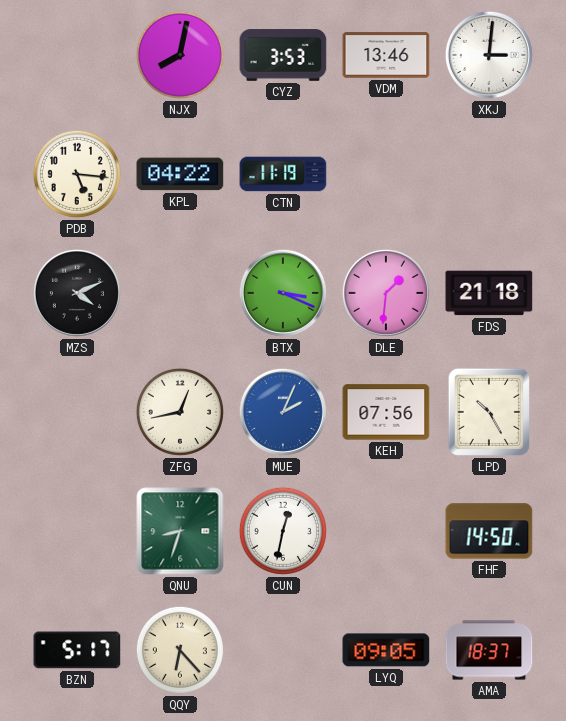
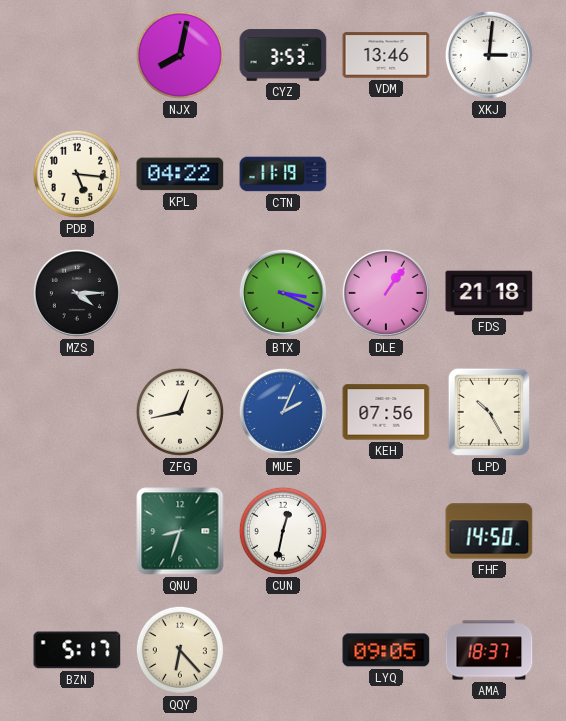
MZS: 4:11 -> 4:15 (77, 293)
DLE: 1:31 -> 1:06 (386, 293)
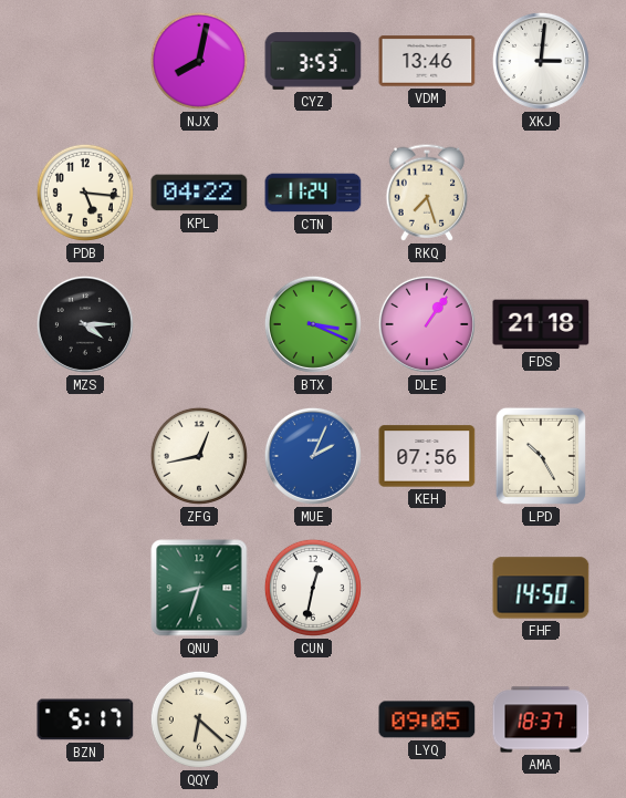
CTN: 11:19 -> 11:24 (313, 193)
RKQ: none -> 7:27 (427, 193)
QQY: 6:23 -> 6:22 (199, 719)
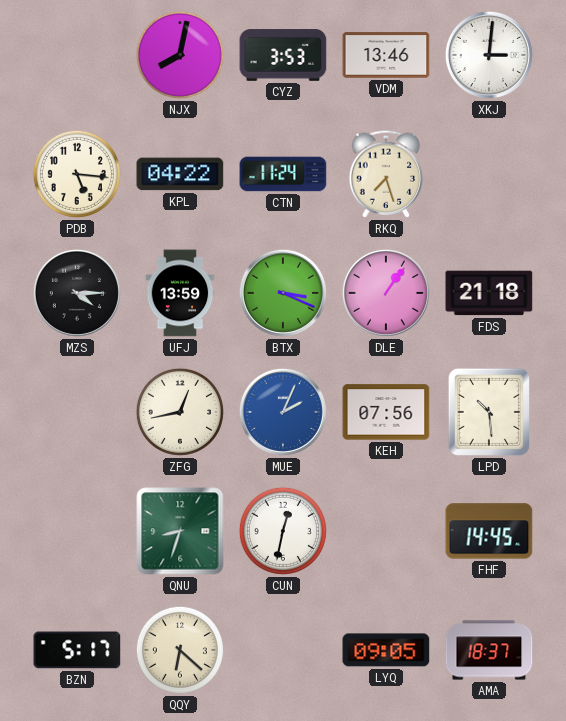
UFJ: none -> 13:59 (180, 293)
LPD: 10:25 -> 10:29 (489, 412)
FHF: 14:50 -> 14:45 (489, 531)
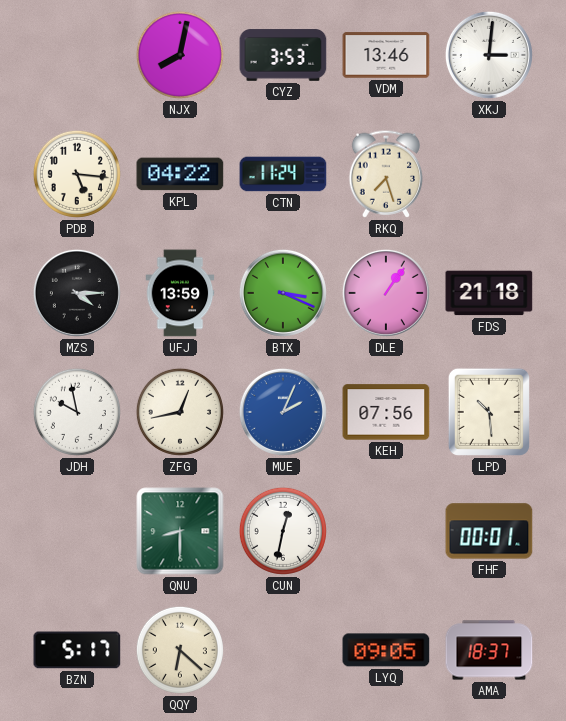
JDH: none -> 9:58 (77, 412)
QNU: 8:33 -> 8:30 (180, 531)
FHF: 14:45 -> 00:01 (489, 531)
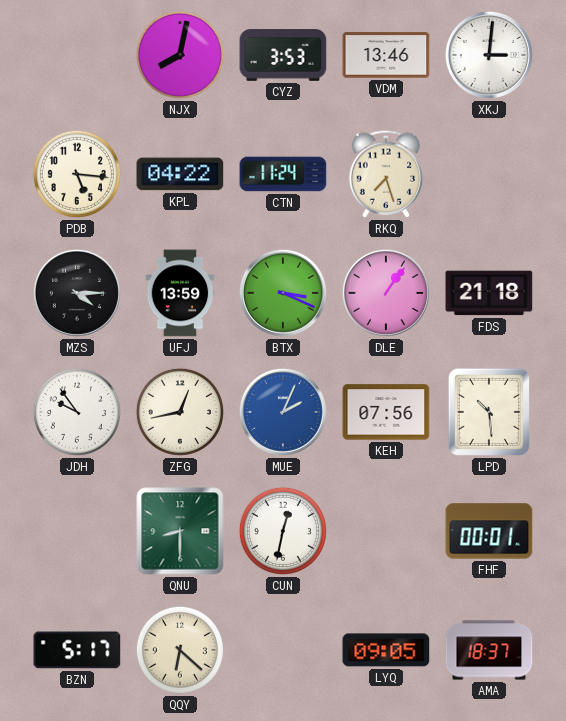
JDH: 9:58 -> 9:54 (77, 412)
